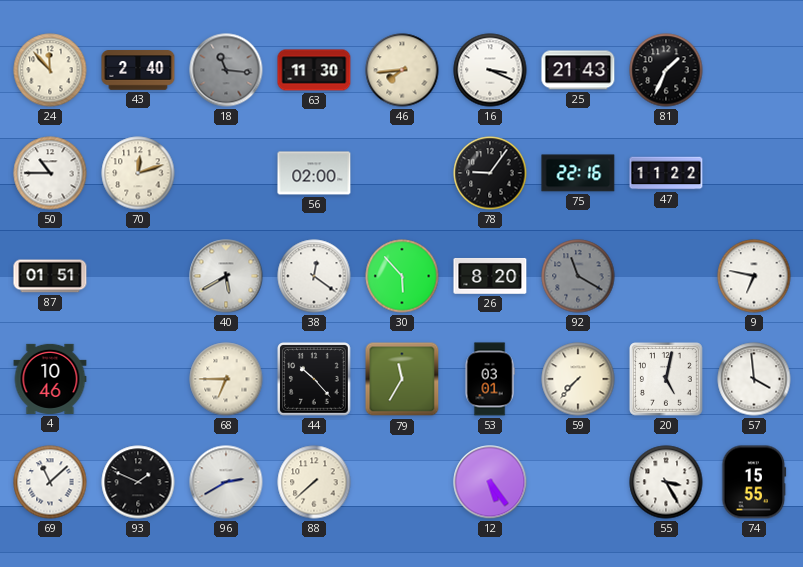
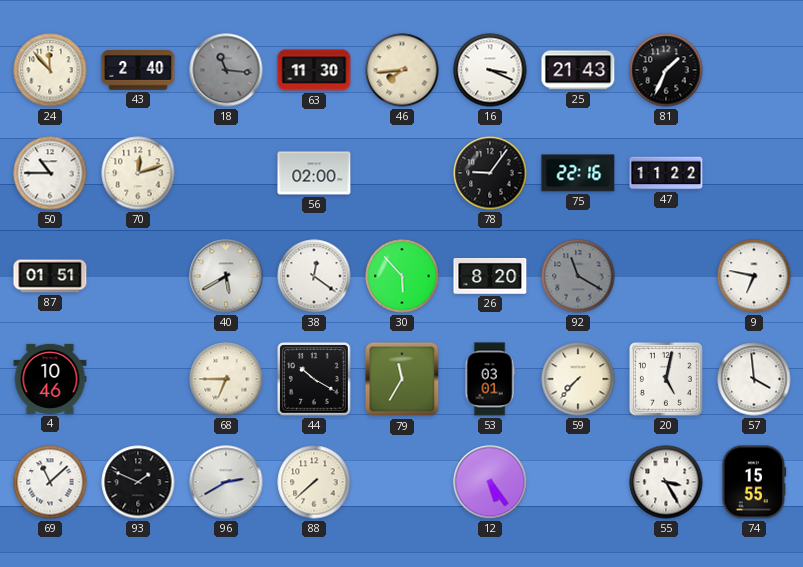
44: 10:23 -> 10:20 (314, 379)
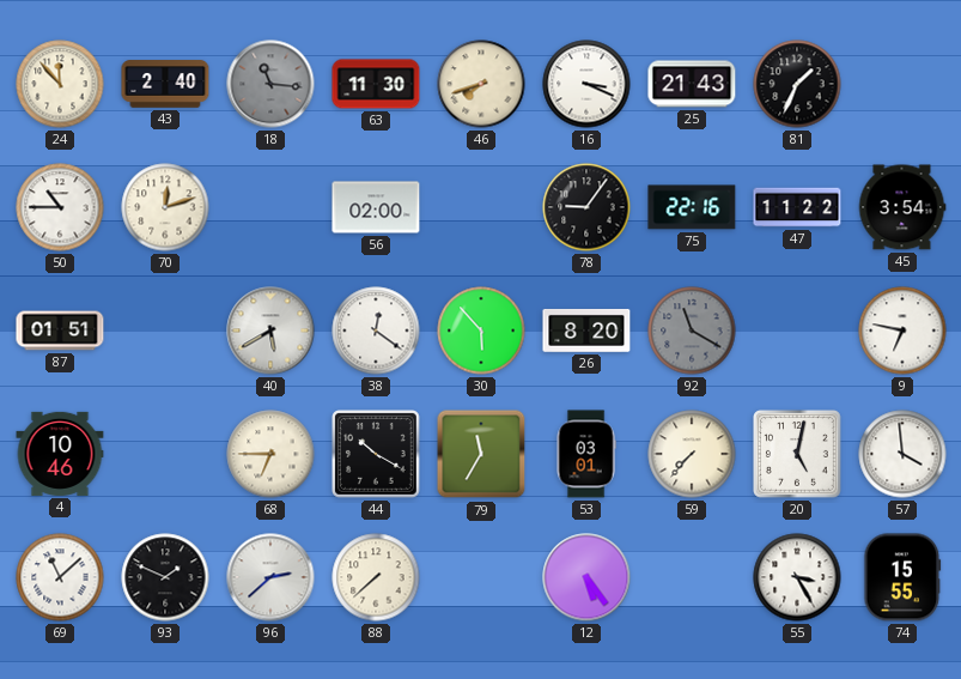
46: 7:44 -> 7:42 (481, 84)
45: none -> 3:54 (902, 207)
96: 2:40 -> 2:38 (270, 577)
